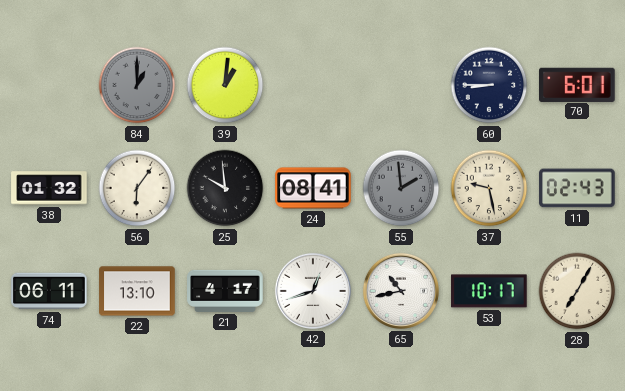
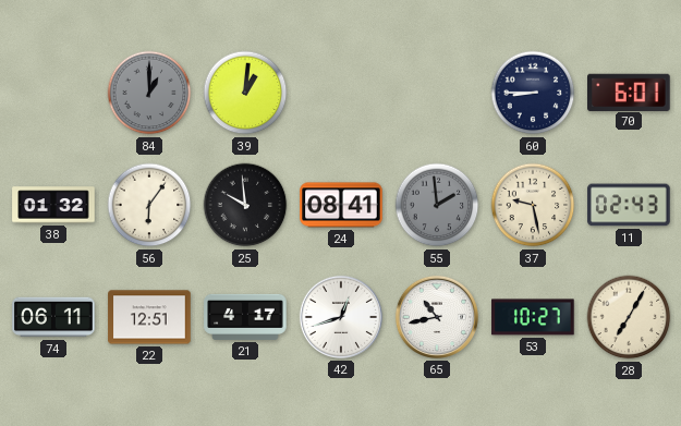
22: 13:10 -> 12:51 (149, 317)
53: 10:17 -> 10:27 (533, 317)
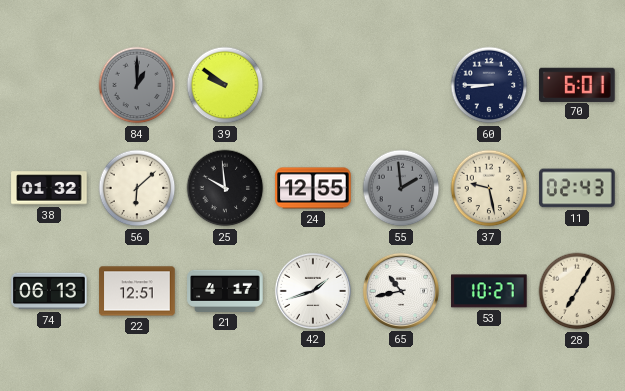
39: 1:01 -> 9:51 (225, 85)
56: 6:06 -> 6:08 (137, 188)
24: 08:41 -> 12:55 (313, 188)
74: 06:11 -> 06:13 (49, 291)
42: 12:42 -> 1:42 (313, 291)
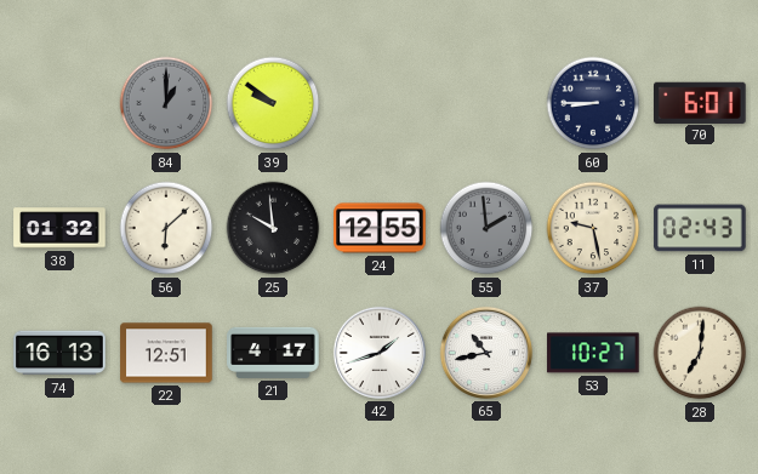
74: 06:13 -> 16:13 (59, 353)
28: 7:05 -> 7:01 (700, 353)
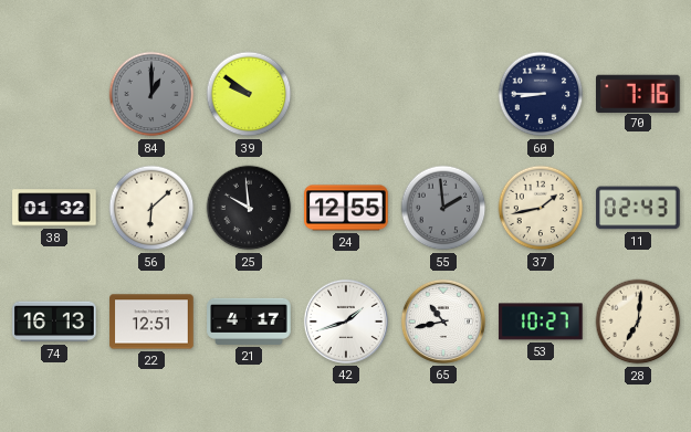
70: 6:01 -> 7:16 (639, 93)
37: 9:28 -> 1:43 (541, 208)
